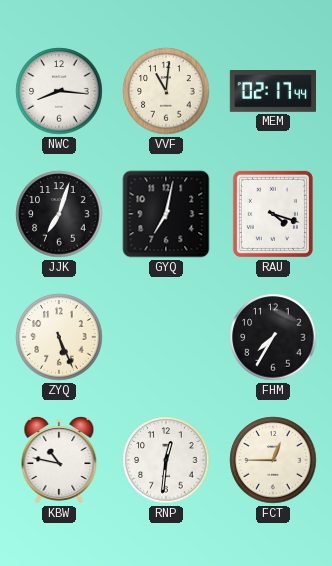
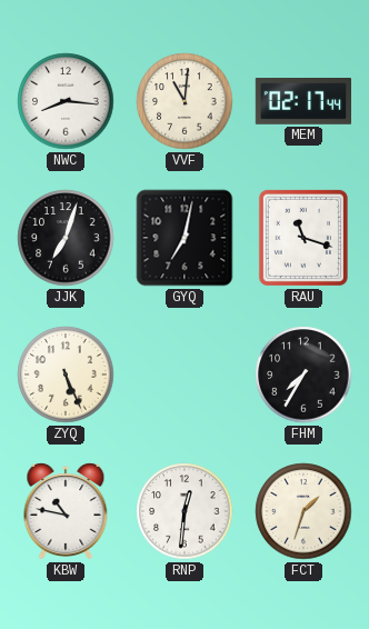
RAU: 4:18 -> 11:18 (303, 238)
FCT: 12:45 -> 1:33 (303, 511)
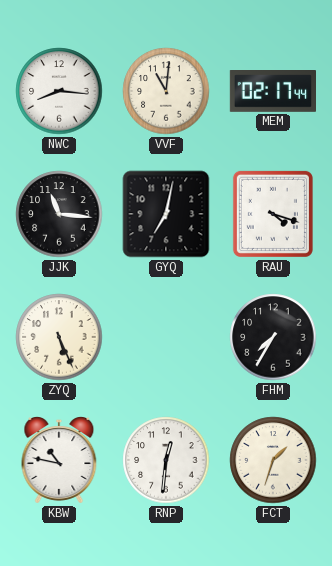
JJK: 7:03 -> 11:16 (59, 214)
RAU: 11:18 -> 4:18 (273, 214)
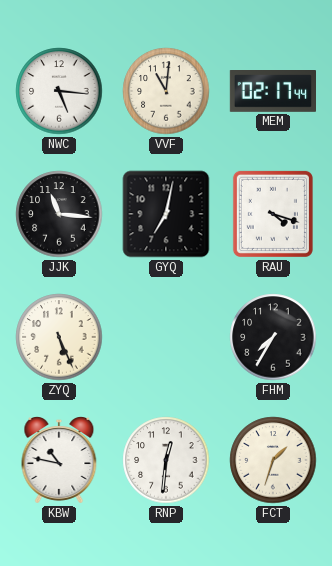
NWC: 8:16 -> 5:16 (59, 91)
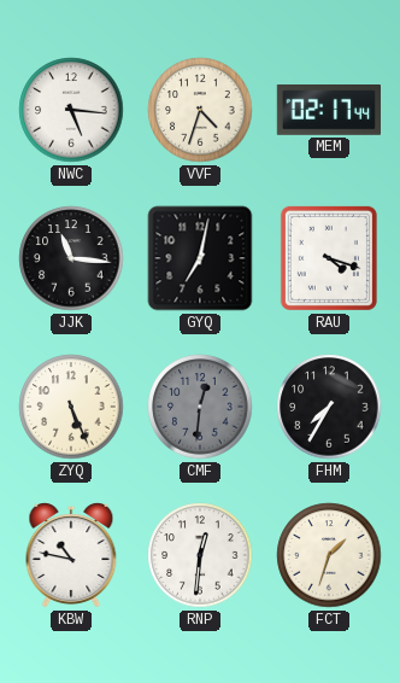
VVF: 11:01 -> 4:33 (200, 110)
CMF: none -> 12:31 (200, 407)
